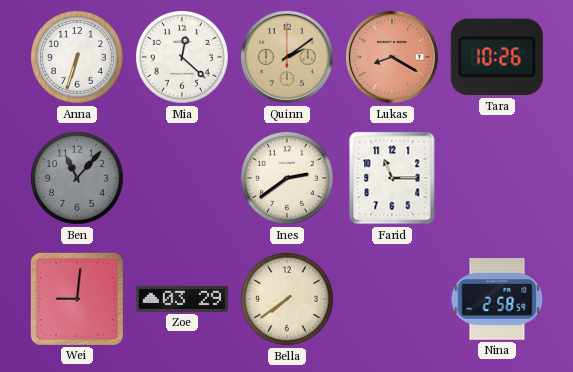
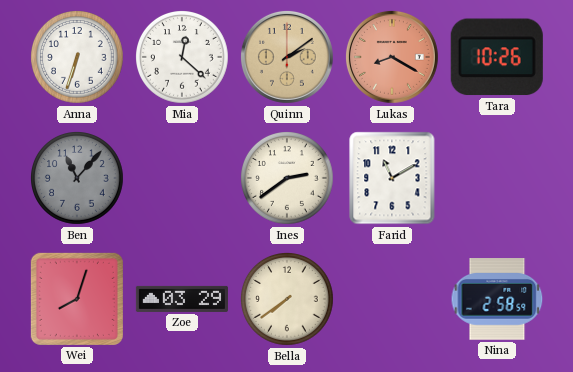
Farid: 11:15 -> 11:10 (392, 178)
Wei: 9:01 -> 8:03 (77, 299)
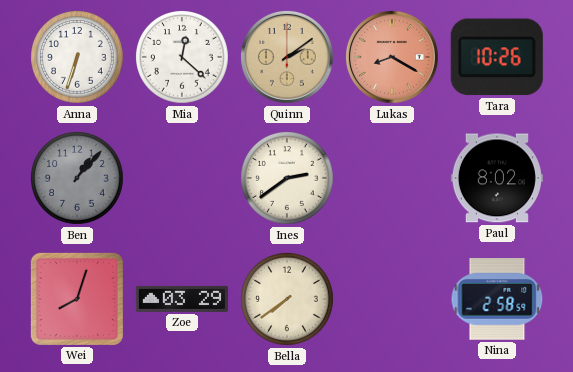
Ben: 11:07 -> 1:07 (78, 179)
Farid: 11:10 -> none (392, 178)
Paul: none -> 8:02 (497, 178)
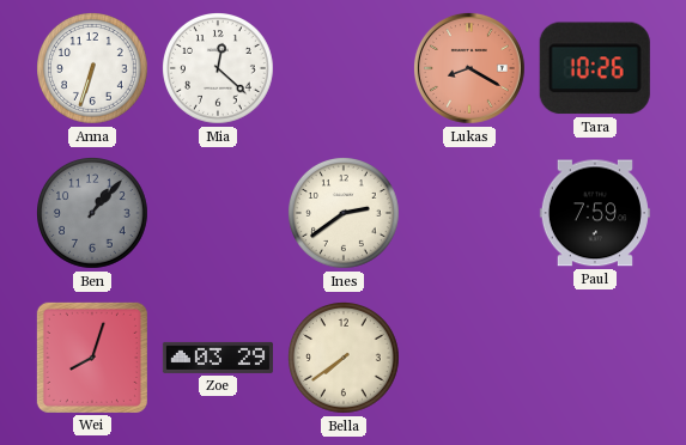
Quinn: 2:09 -> none (287, 57)
Paul: 8:02 -> 7:59 (595, 213)
Nina: 2:58 -> none (497, 299)
